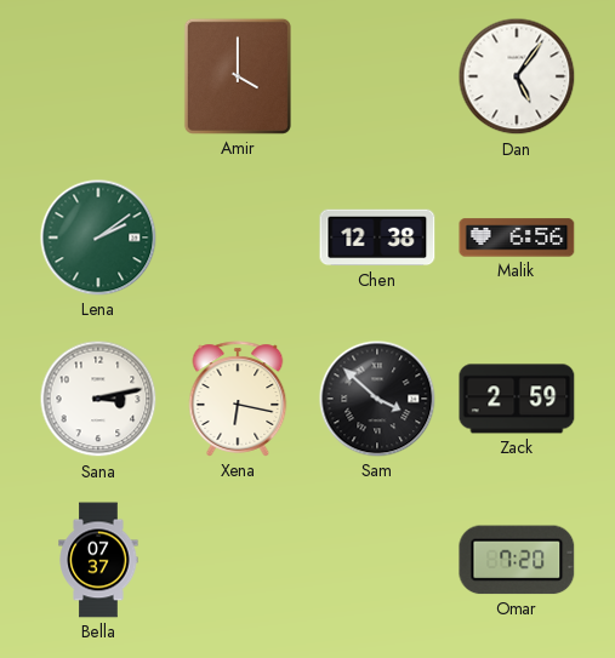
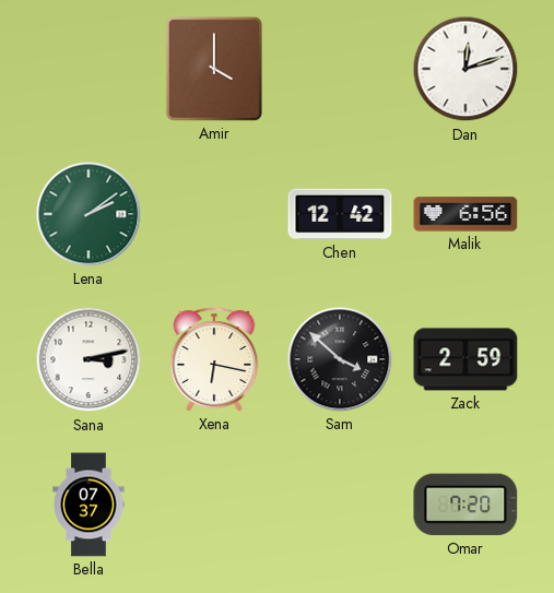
Dan: 5:06 -> 12:12 (465, 69)
Chen: 12:38 -> 12:42 (340, 214)
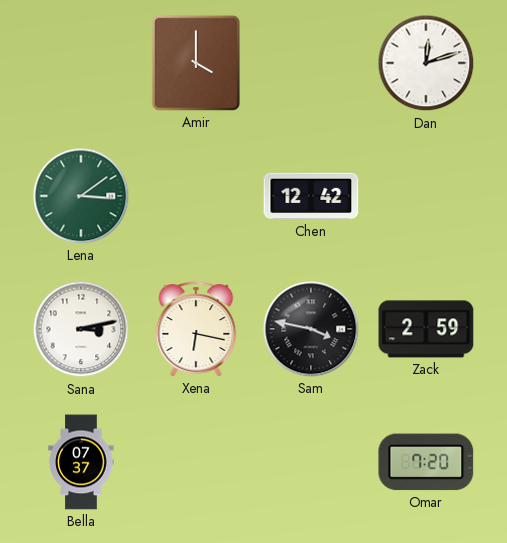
Lena: 2:09 -> 3:09 (81, 196)
Malik: 6:56 -> none (465, 214)
Sam: 3:52 -> 3:47 (311, 329)
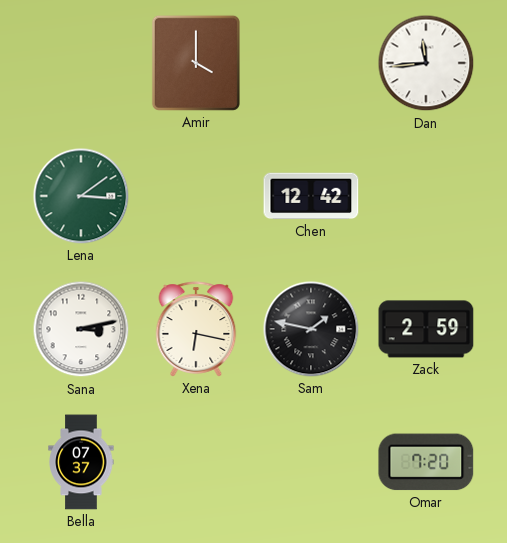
Dan: 12:12 -> 11:44 (426, 63)
Sam: 3:47 -> 1:47 (311, 329)
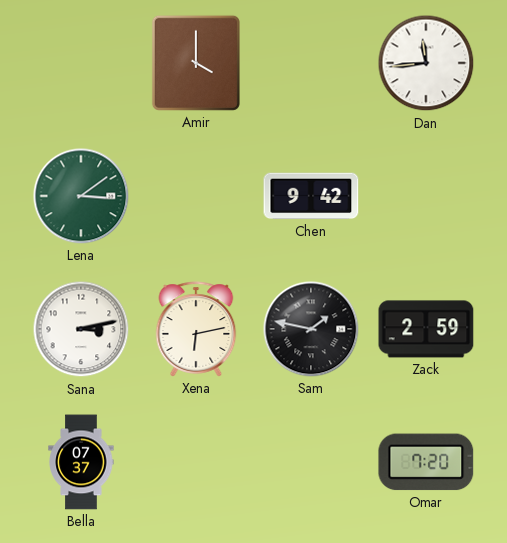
Chen: 12:42 -> 9:42 (311, 196)
Xena: 6:17 -> 6:13 (196, 329)
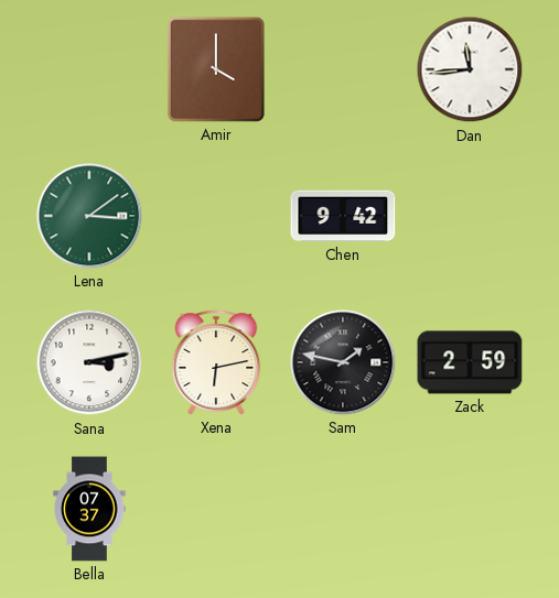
Omar: 7:20 -> none (426, 462)
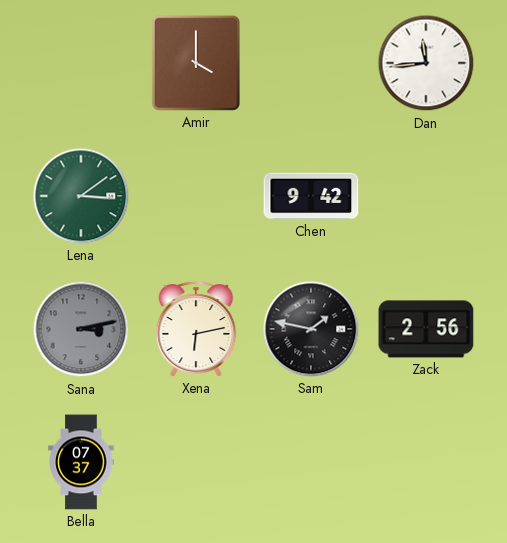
Sana dial: white -> grey (81, 329)
Zack: 2:59 -> 2:56 (426, 329)
